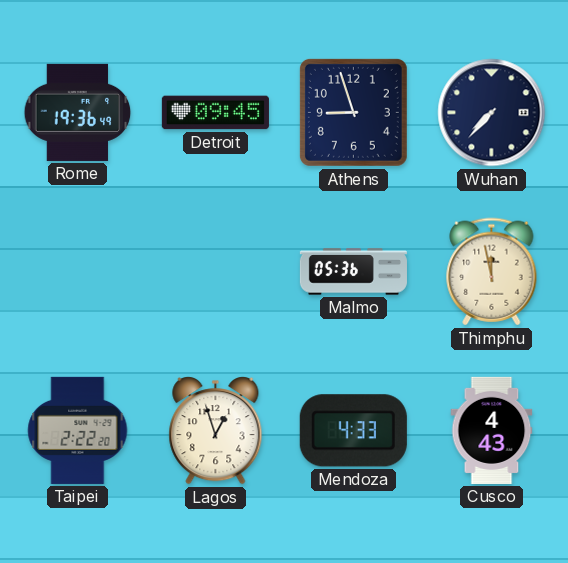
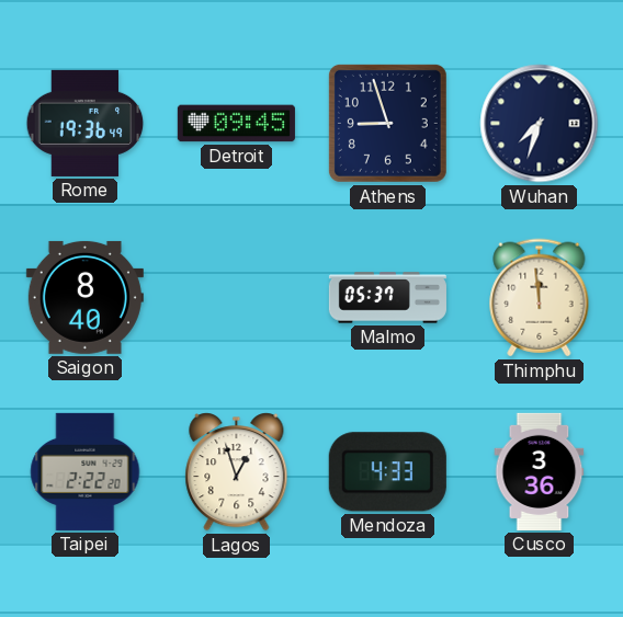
Wuhan: 7:37 -> 7:33 (540, 124)
Saigon: none -> 8:40 (84, 297)
Malmo: 05:36 -> 05:37 (387, 298)
Thimphu: 11:58 -> 11:59 (540, 298)
Cusco: 4:43 -> 3:36 (540, 471)
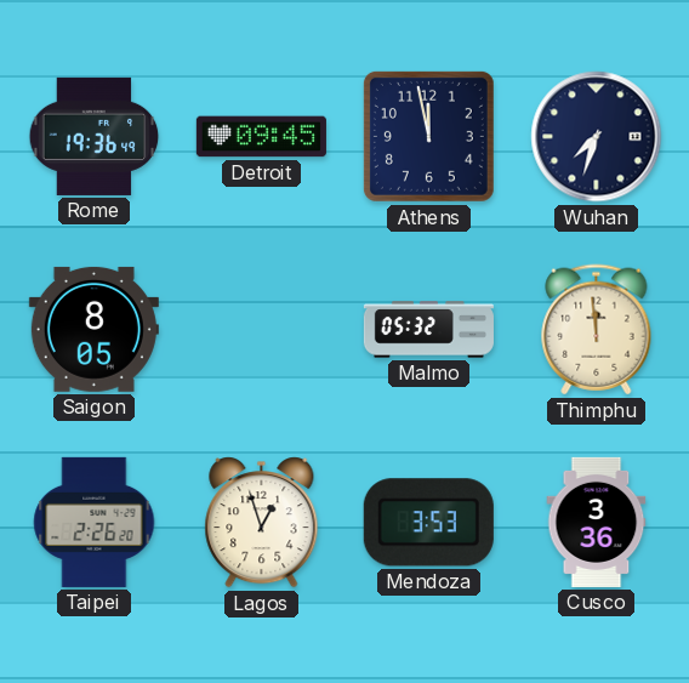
Athens: 8:57 -> 11:58 (428, 136)
Saigon: 8:40 -> 8:05 (93, 329)
Malmo: 05:37 -> 05:32 (428, 330)
Taipei: 2:22 -> 2:26 (95, 522)
Mendoza: 4:33 -> 3:53 (428, 523)
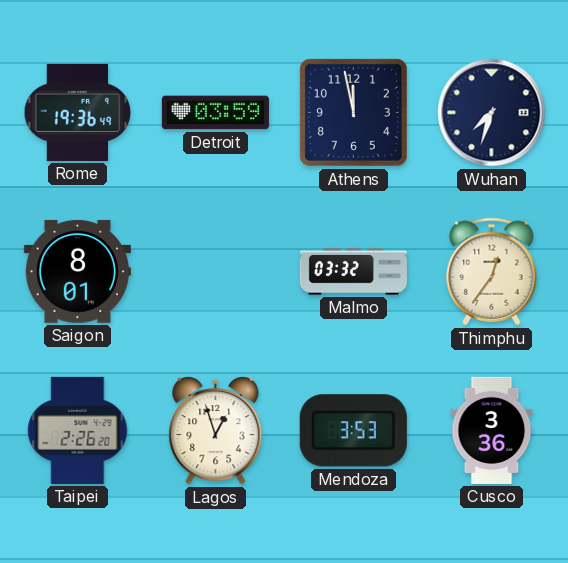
Detroit: 09:45 -> 03:59 (215, 113)
Saigon: 8:05 -> 8:01 (77, 271)
Malmo: 05:32 -> 03:32 (353, 272)
Thimphu: 11:59 -> 12:36 (492, 272)
